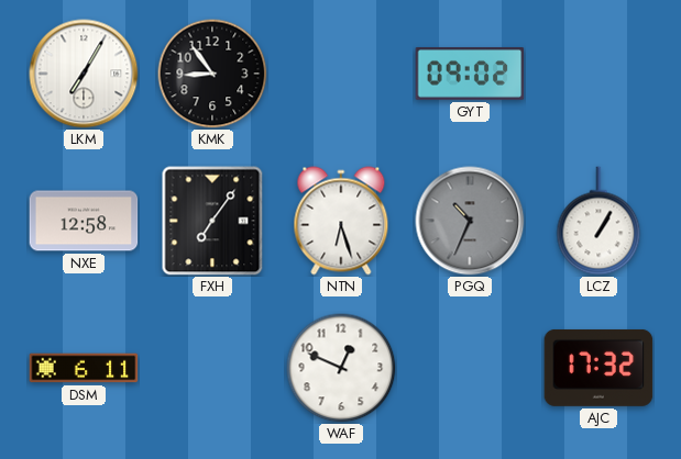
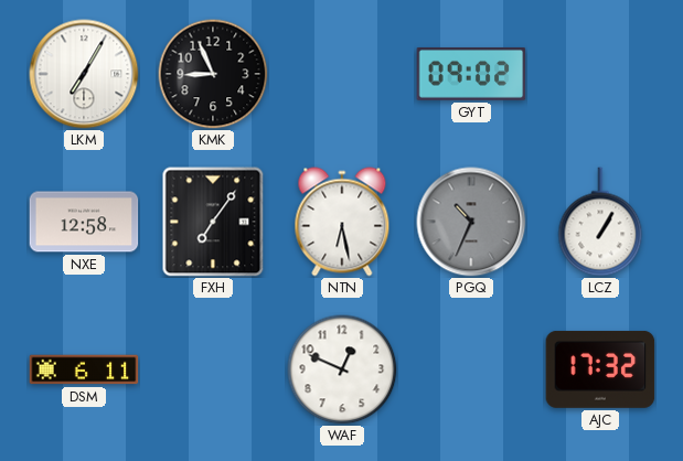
KMK: 8:54 -> 8:56 (213, 74)
NTN: 6:27 -> 6:28 (342, 222)
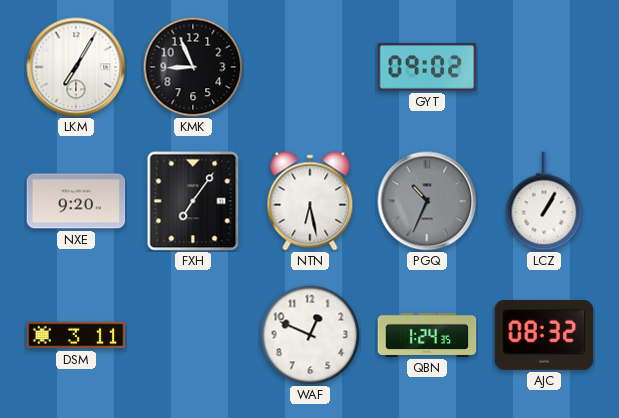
NXE: 12:58 -> 9:20 (76, 201)
DSM: 6:11 -> 3:11 (76, 335)
QBN: none -> 1:24 (427, 335)
AJC: 17:32 -> 08:32 (544, 335)
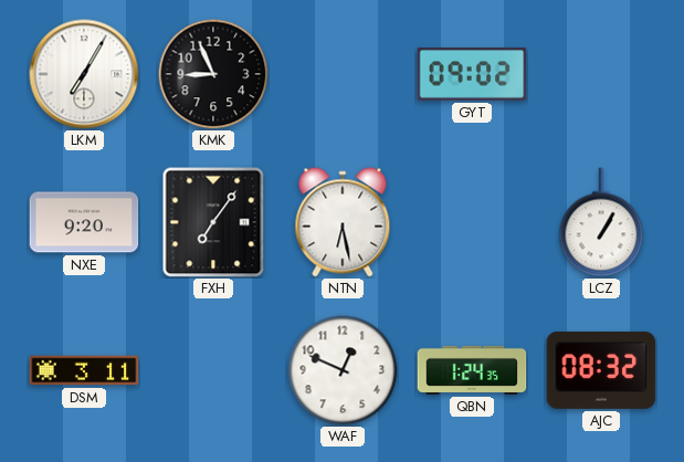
PGQ: 10:34 -> none (427, 201)
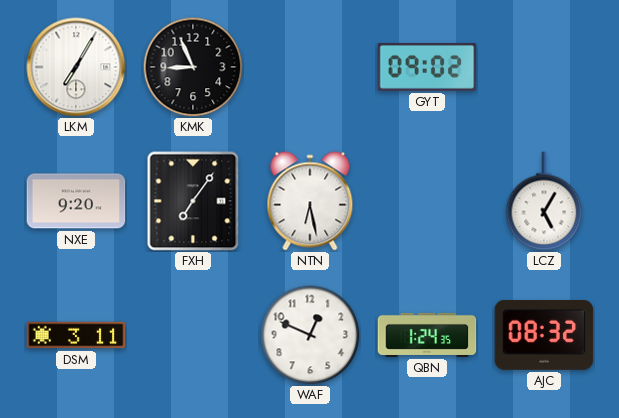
LCZ: 1:05 -> 5:05 (544, 201)
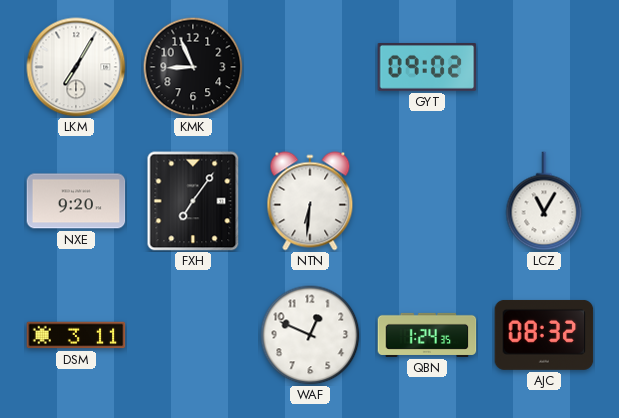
NTN: 6:28 -> 6:31 (310, 201)
LCZ: 5:05 -> 11:05 (544, 201)
